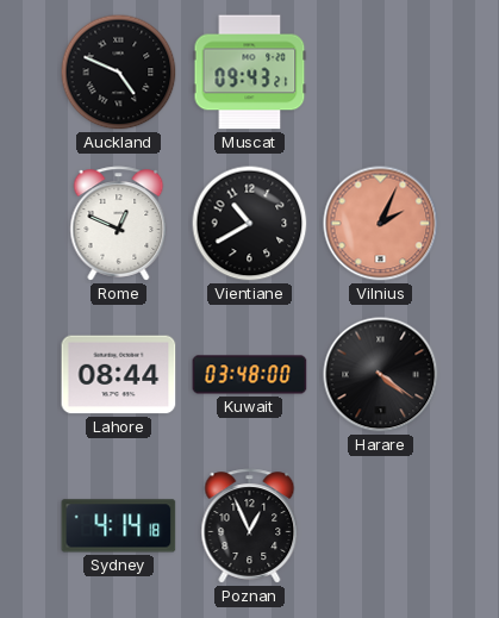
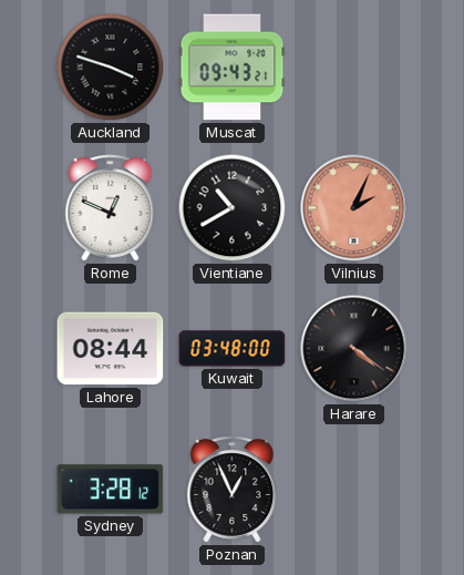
Auckland: 4:49 -> 3:48 (111, 68)
Sydney: 4:14 -> 3:28 (111, 490)
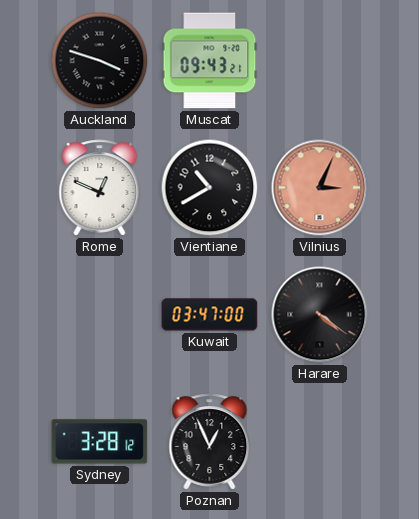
Vilnius: 2:04 -> 3:04 (320, 188)
Lahore: 08:44 -> none (111, 349)
Kuwait: 03:48 -> 03:47 (210, 315)
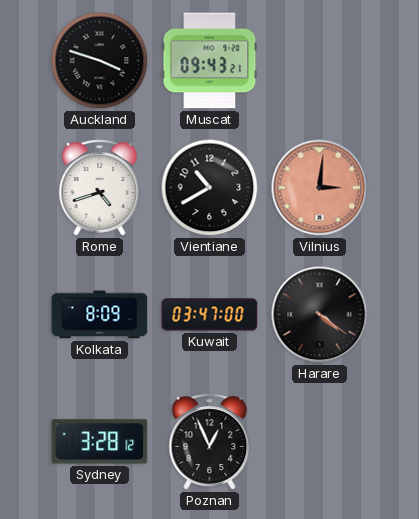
Rome: 12:49 -> 4:42 (100, 188)
Vilnius: 3:04 -> 3:01 (320, 188)
Kolkata: none -> 8:09 (100, 315)
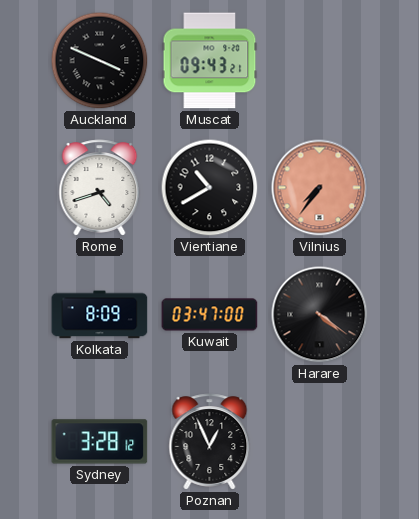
Auckland: 3:48 -> 3:49 (100, 61)
Vilnius: 3:01 -> 7:36 (320, 188)
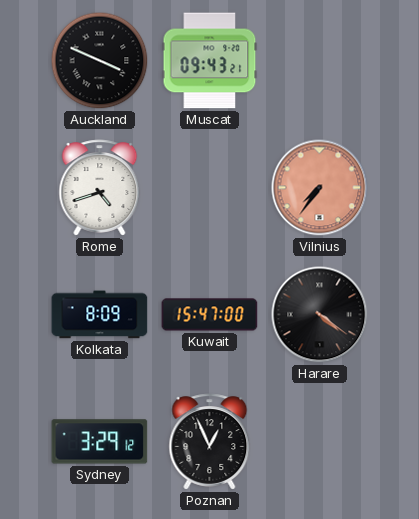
Vientiane: 10:40 -> none (210, 188)
Kuwait: 03:47 -> 15:47 (210, 315)
Sydney: 3:28 -> 3:29 (100, 442)
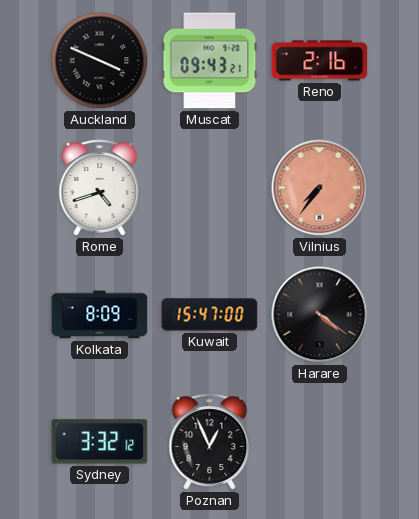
Reno: none -> 2:16 (320, 61)
Sydney: 3:29 -> 3:32 (100, 442)
